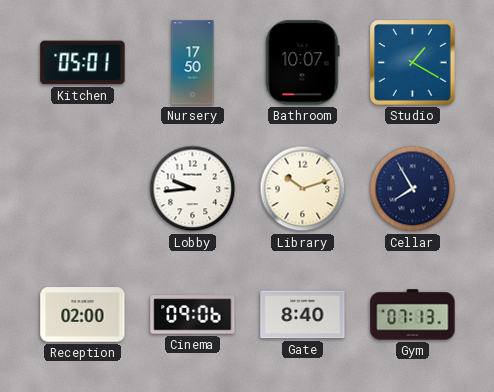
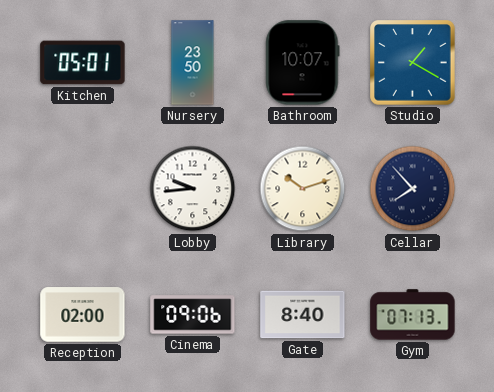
Nursery: 17:50 -> 23:50 (193, 63)
Cellar: 7:55 -> 7:53 (413, 189)
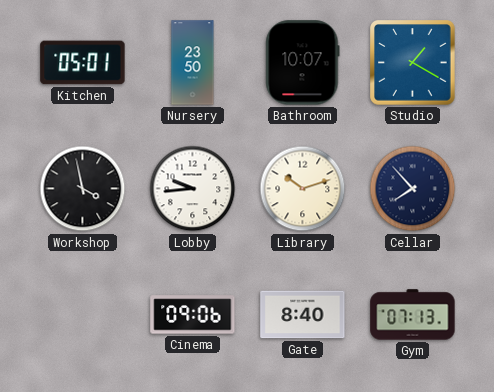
Workshop: none -> 3:58 (83, 189)
Reception: 02:00 -> none (83, 315)
